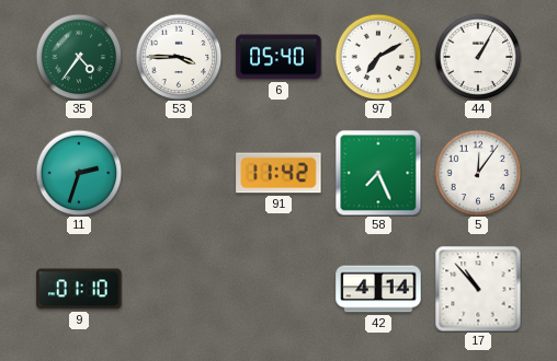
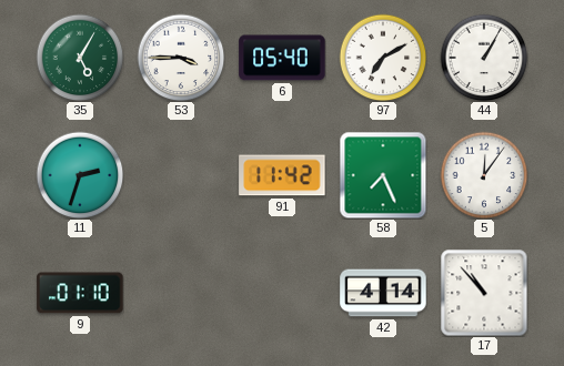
35: 4:36 -> 5:05 (80, 58)
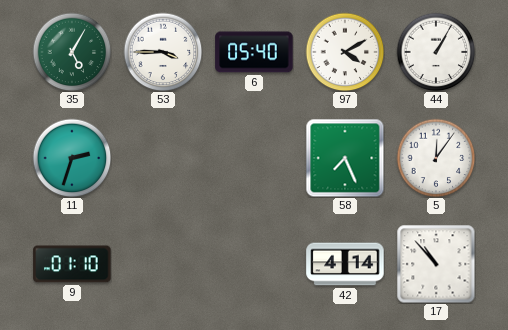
97: 7:10 -> 4:10 (345, 52)
91: 11:42 -> none (282, 175)
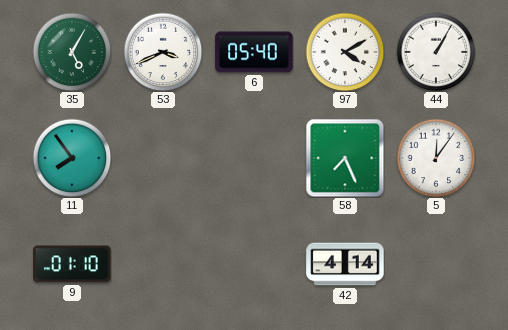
53: 3:45 -> 3:41 (163, 52)
11: 2:33 -> 7:54 (72, 158)
17: 10:53 -> none (436, 264)
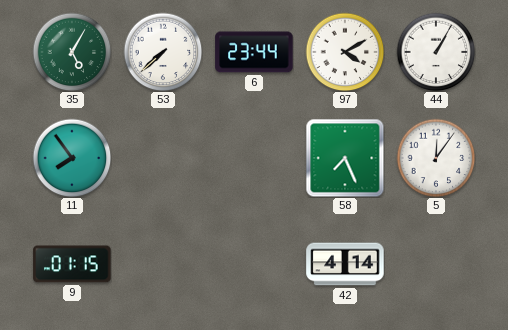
53: 3:41 -> 7:38 (163, 52)
6: 05:40 -> 23:44 (254, 52)
9: 01:10 -> 01:15 (72, 264)
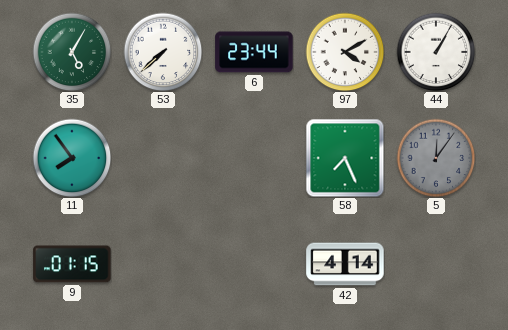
5 dial: white -> grey (436, 158)
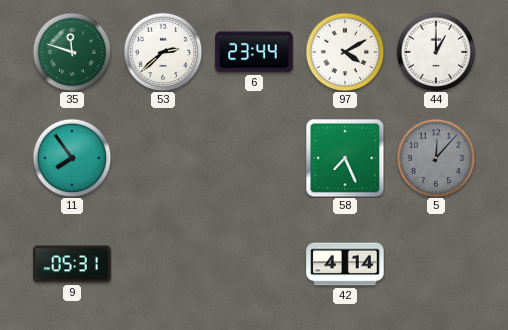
35: 5:05 -> 11:48 (72, 52)
53: 7:38 -> 2:38 (163, 52)
44: 1:05 -> 1:00 (436, 52)
5: 12:06 -> 12:07 (436, 158)
9: 01:15 -> 05:31 (72, 264)
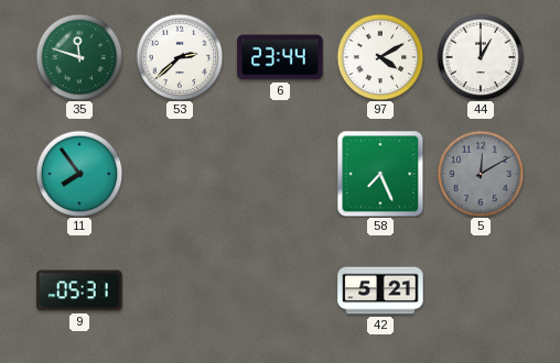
5: 12:07 -> 12:10 (481, 174)
42: 4:14 -> 5:21 (380, 290)
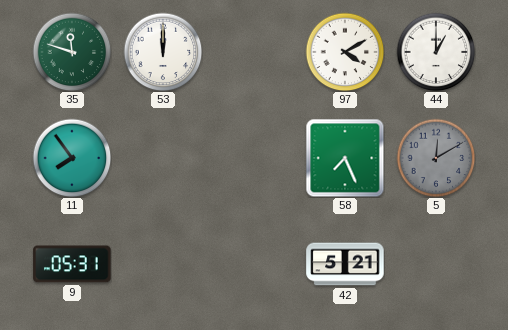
53: 2:38 -> 12:00 (163, 52)
6: 23:44 -> none (280, 57)
